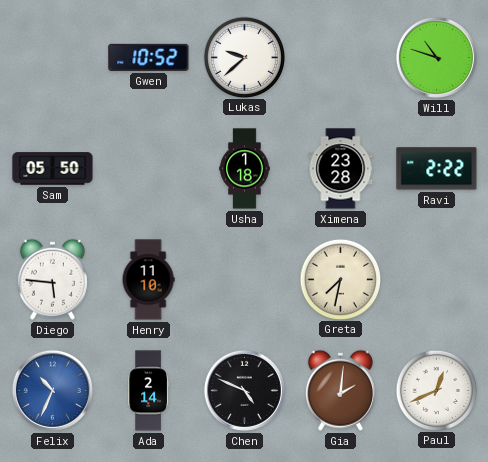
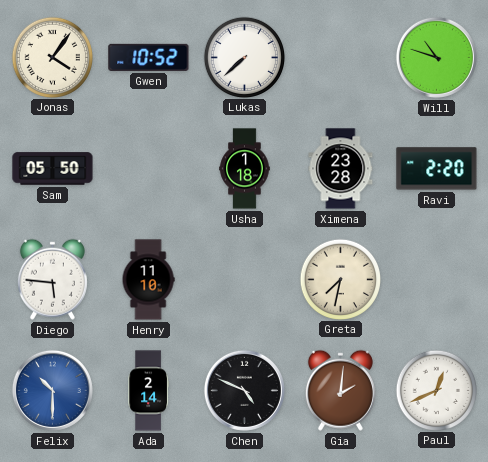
Jonas: none -> 4:06 (52, 57)
Lukas: 9:38 -> 7:38 (244, 57)
Ravi: 2:22 -> 2:20 (437, 169)
Felix: 10:34 -> 10:30 (52, 390)
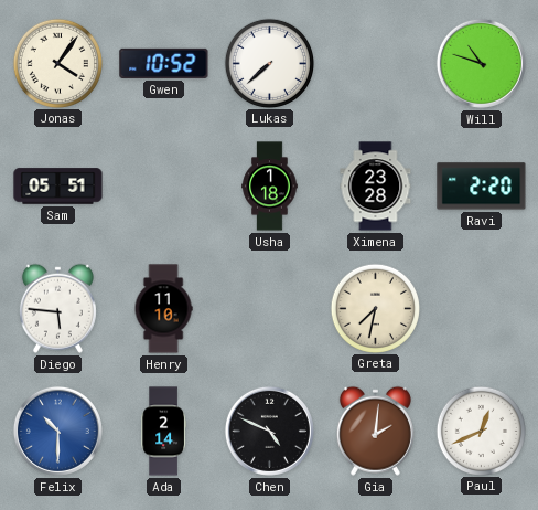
Sam: 05:50 -> 05:51 (58, 187)
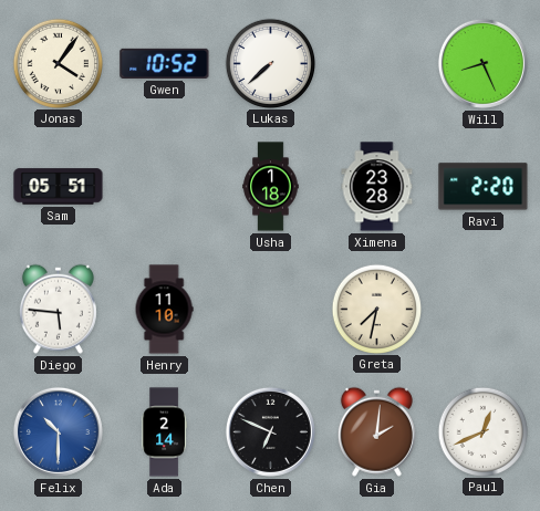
Will: 10:48 -> 8:26 (482, 63)
Chen: 4:49 -> 6:49 (270, 431)
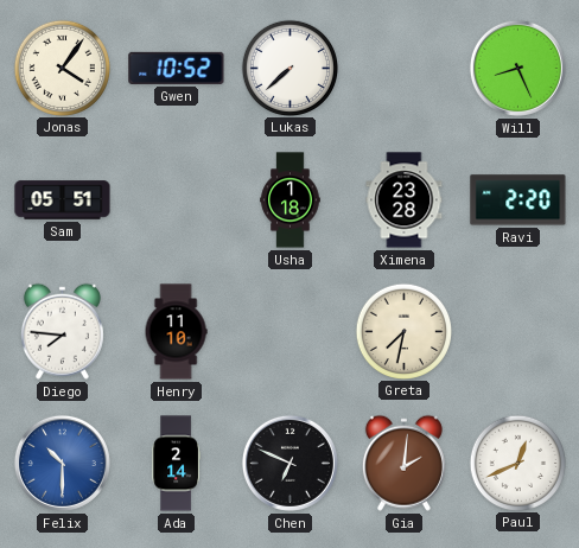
Diego: 5:46 -> 7:46 (62, 331)
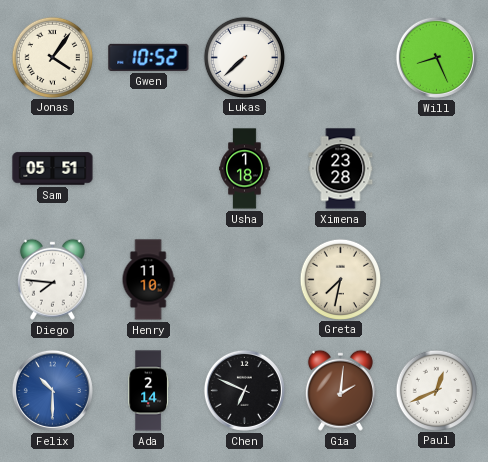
Ravi: 2:20 -> none (518, 200)
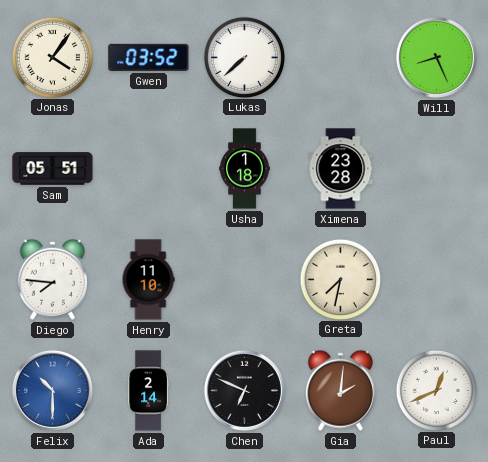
Gwen: 10:52 -> 03:52 (149, 57)
